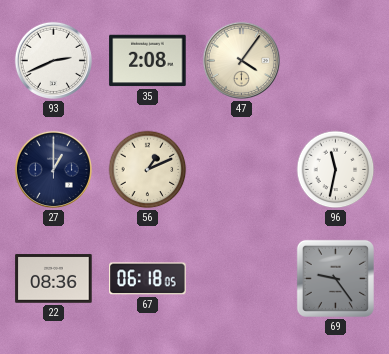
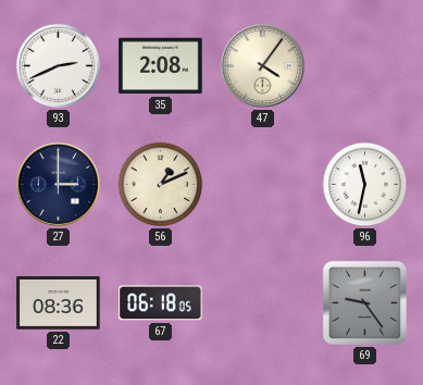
27: 1:00 -> 3:00 (58, 184)
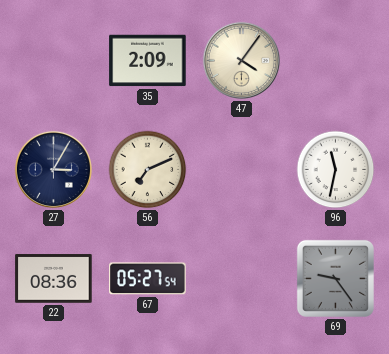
93: 2:41 -> none (58, 65)
35: 2:08 -> 2:09 (148, 61)
27: 3:00 -> 3:05 (53, 169)
56: 1:11 -> 7:11 (148, 170)
67: 06:18 -> 05:27 (148, 279)
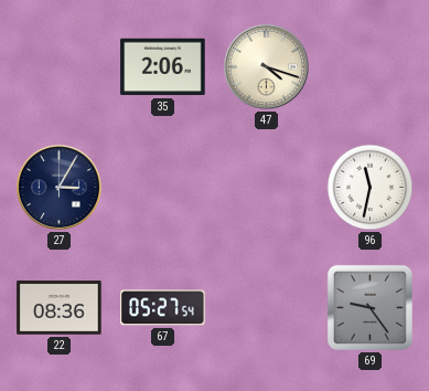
35: 2:09 -> 2:06 (163, 67)
47: 4:06 -> 4:18 (266, 66)
56: 7:11 -> none (148, 170)
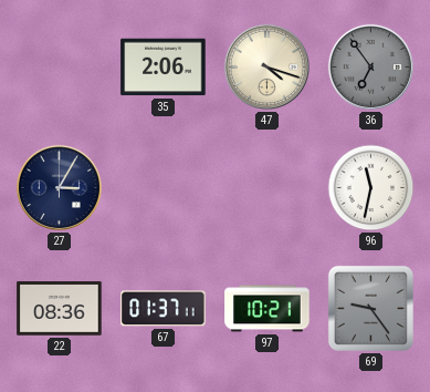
36: none -> 6:54 (370, 66)
67: 05:27 -> 01:37 (164, 309)
97: none -> 10:21 (268, 309)
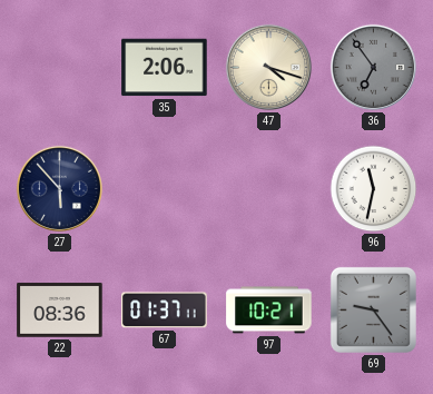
27: 3:05 -> 5:53 (59, 188)
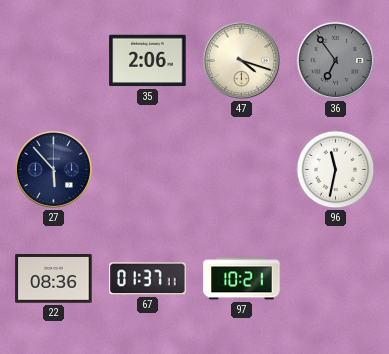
69: 9:24 -> none (373, 309)
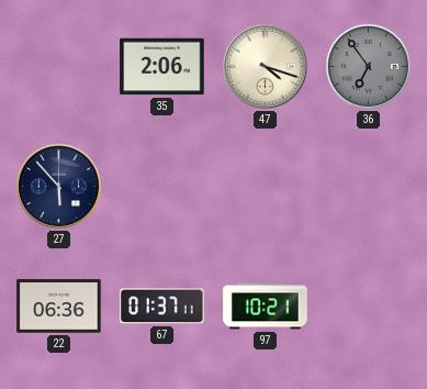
96: 11:32 -> none (336, 170)
22: 08:36 -> 06:36 (59, 307)
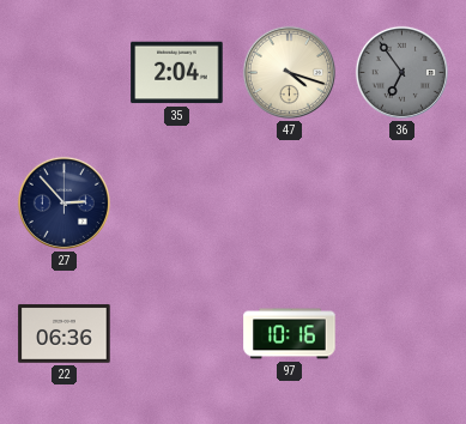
35: 2:06 -> 2:04 (177, 73)
27: 5:53 -> 2:53 (63, 202)
67: 01:37 -> none (162, 307)
97: 10:21 -> 10:16 (290, 334)
